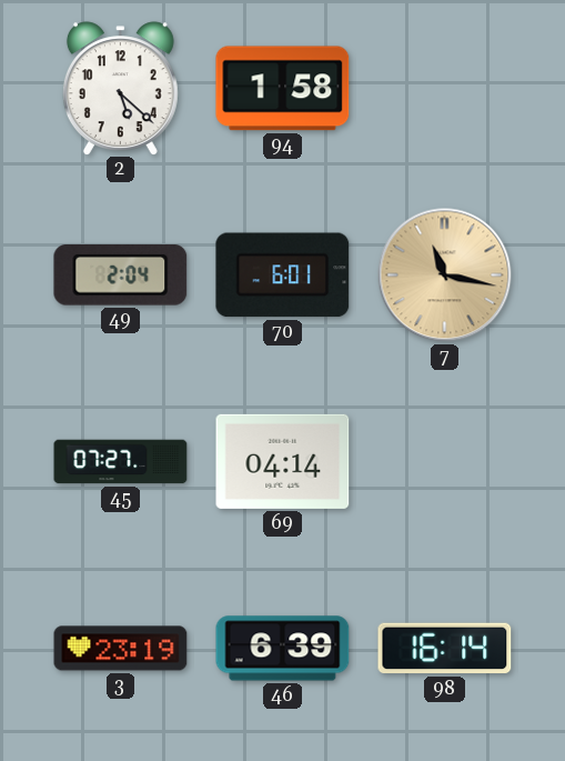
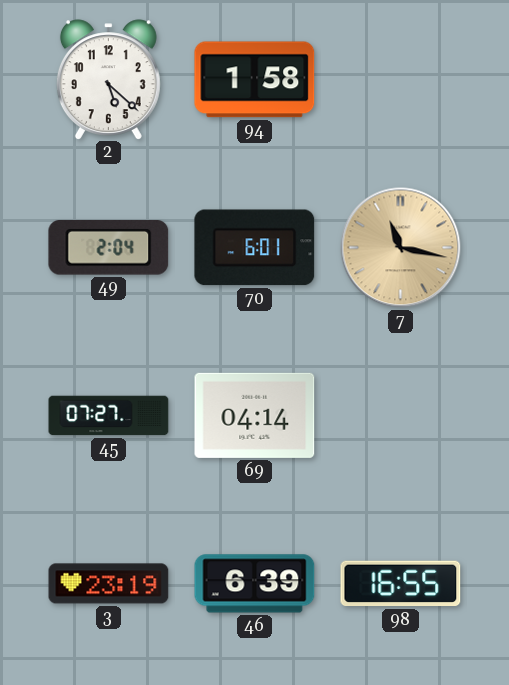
98: 16:14 -> 16:55 (401, 584)
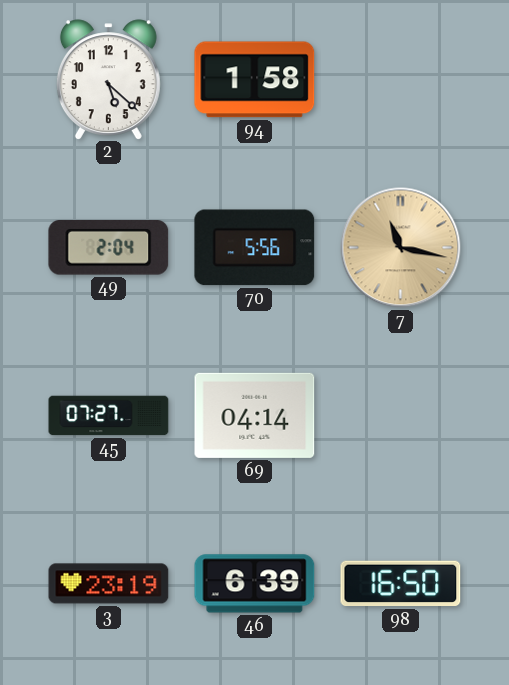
70: 6:01 -> 5:56 (255, 248)
98: 16:55 -> 16:50 (401, 584)
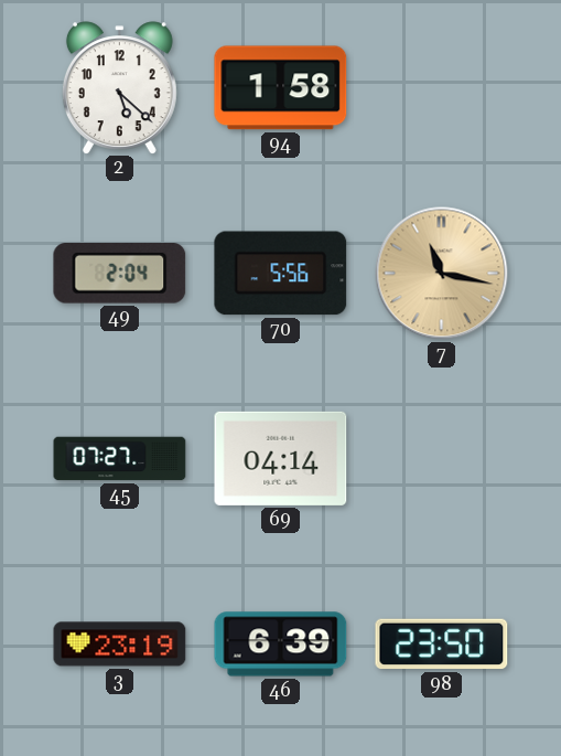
98: 16:50 -> 23:50 (442, 645)
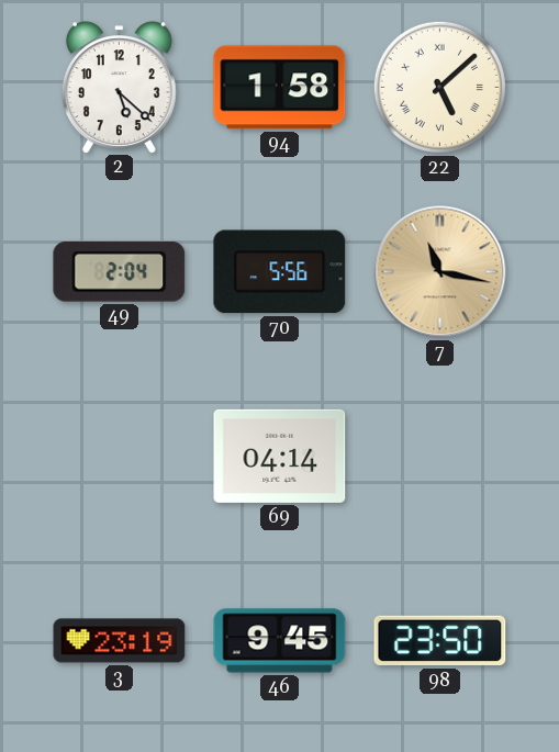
22: none -> 5:08 (439, 87)
45: 07:27 -> none (120, 459)
46: 6:39 -> 9:45 (280, 641)
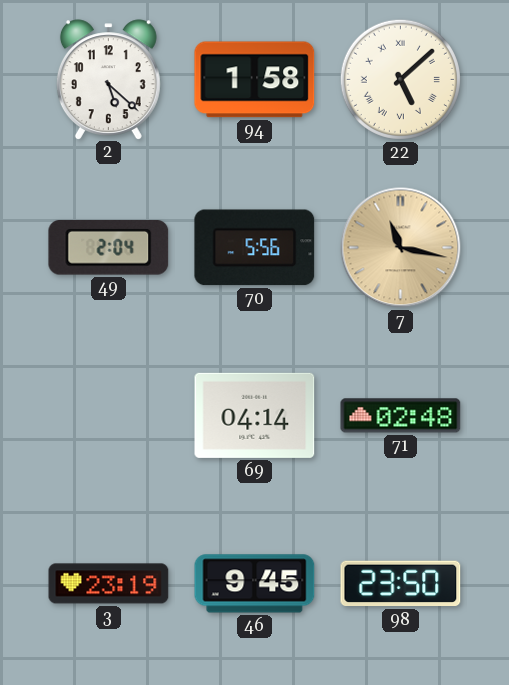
71: none -> 02:48 (401, 416)
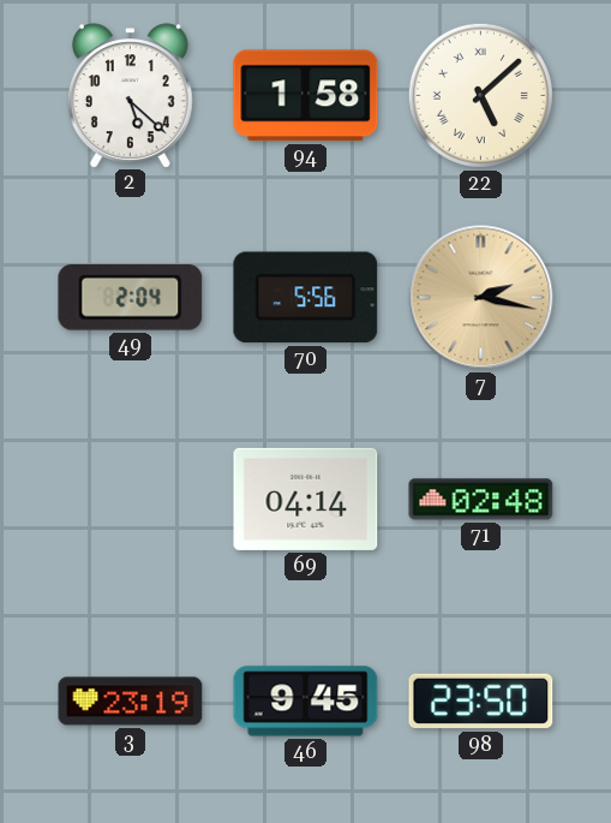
7: 11:17 -> 2:17 (481, 298)
